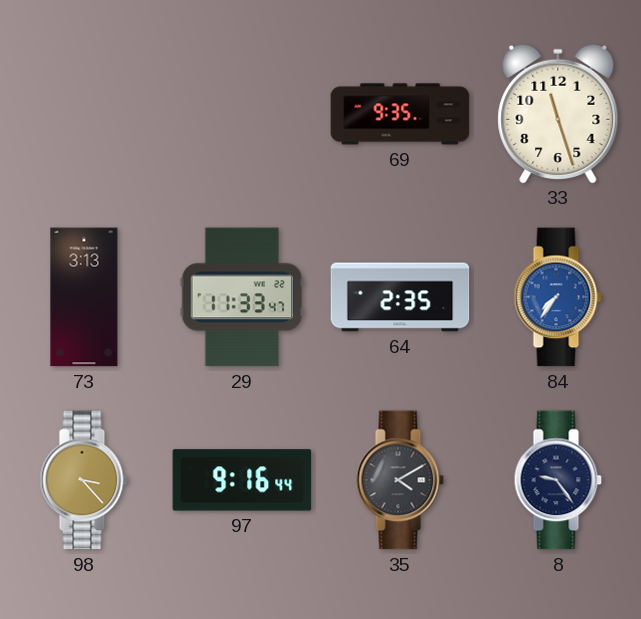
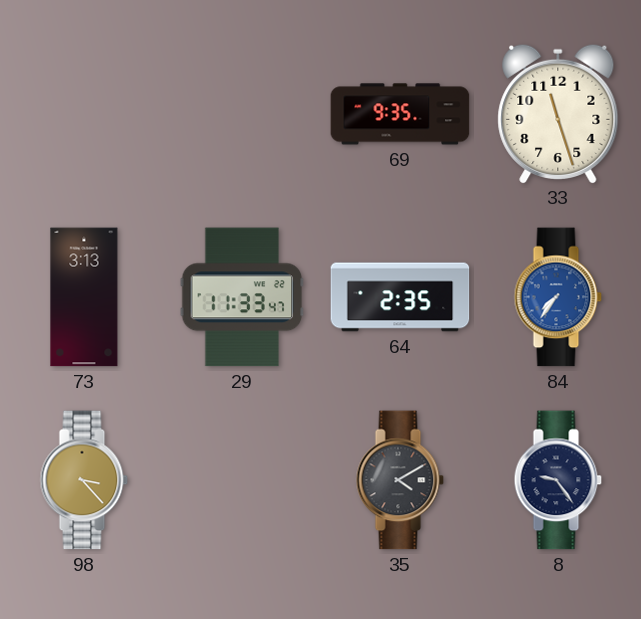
97: 9:16 -> none (242, 480)
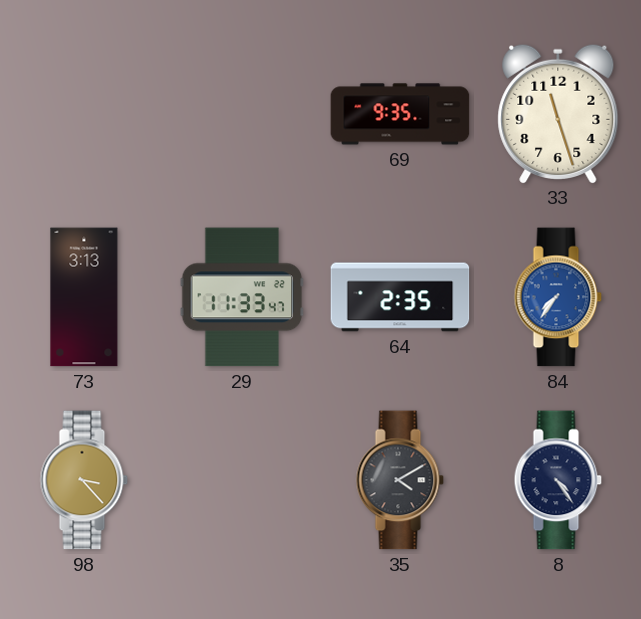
8: 9:24 -> 4:24 (558, 480)
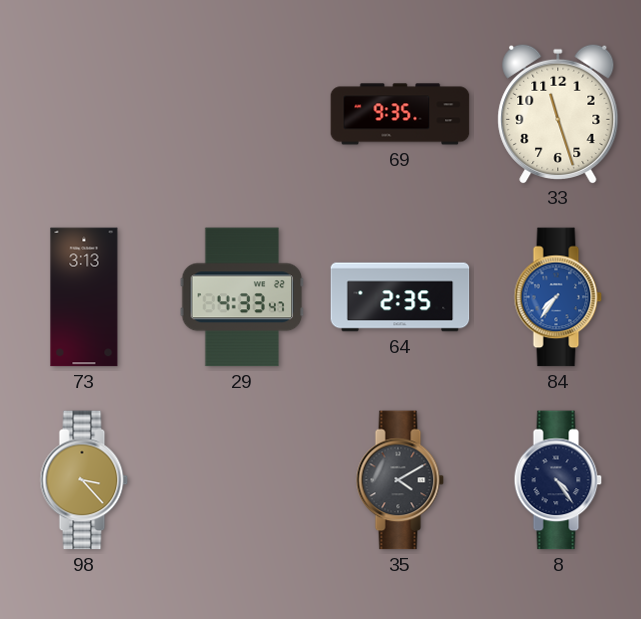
29: 11:33 -> 4:33 (242, 297)
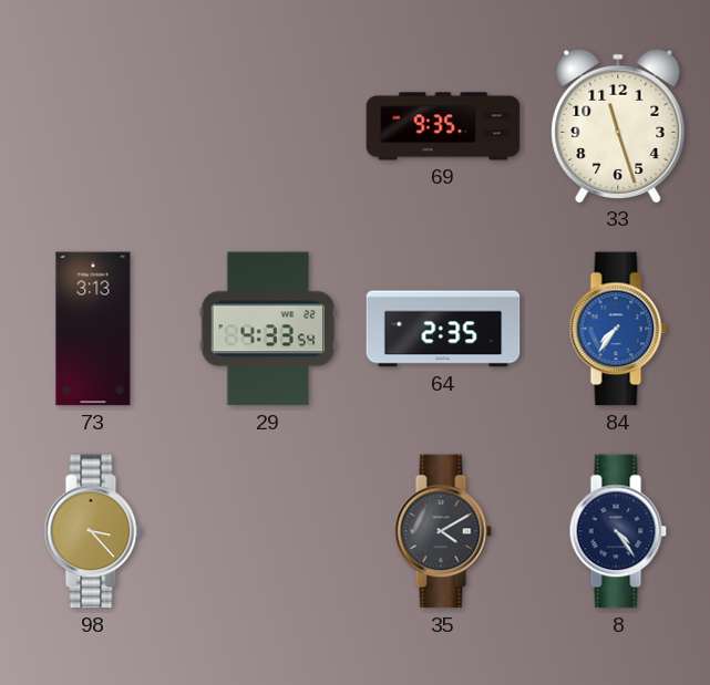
29: 4:33:47 -> 4:33:54 (268, 329)
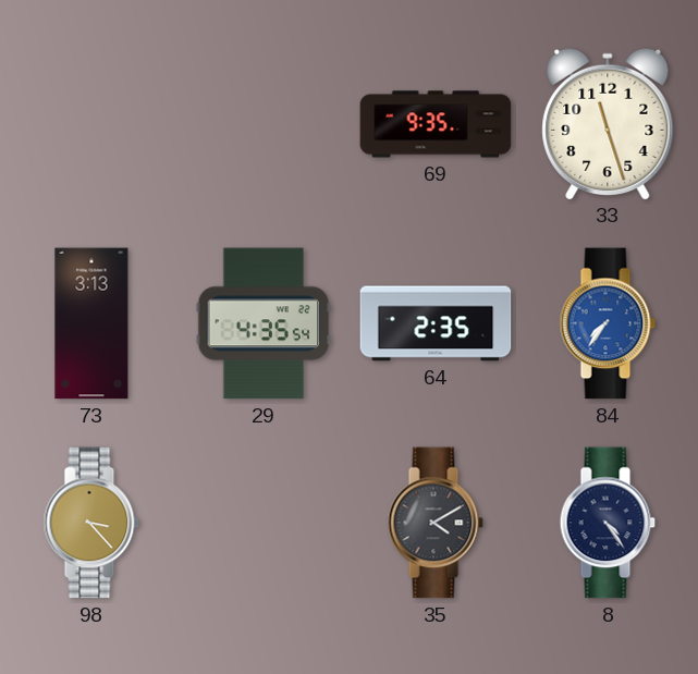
29: 4:33 -> 4:35 (264, 323)
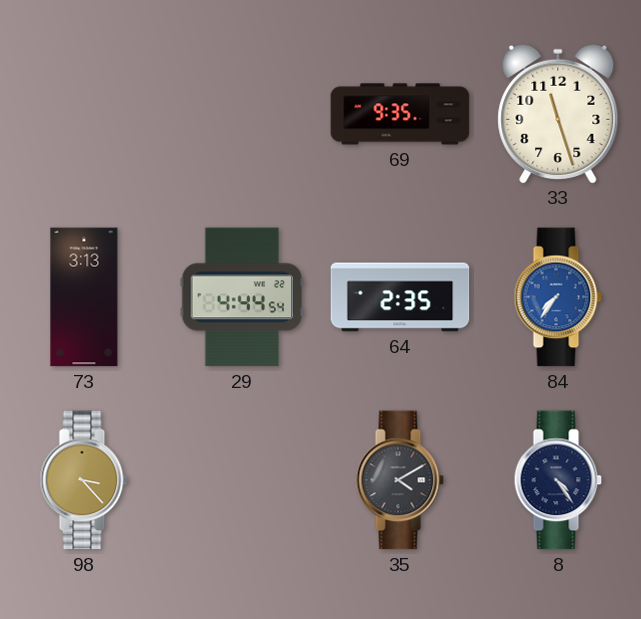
29: 4:35 -> 4:44 (242, 297)
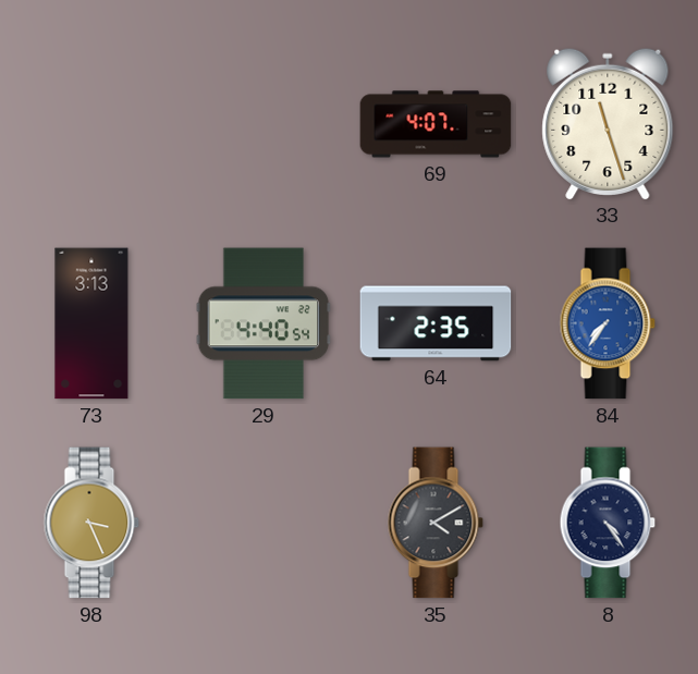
69: 9:35 -> 4:07 (436, 124)
29: 4:44 -> 4:40 (264, 323)
98: 3:23 -> 3:26 (91, 523)
